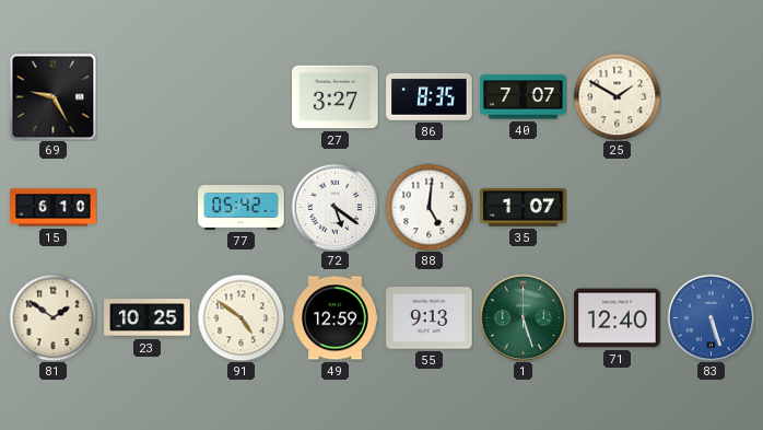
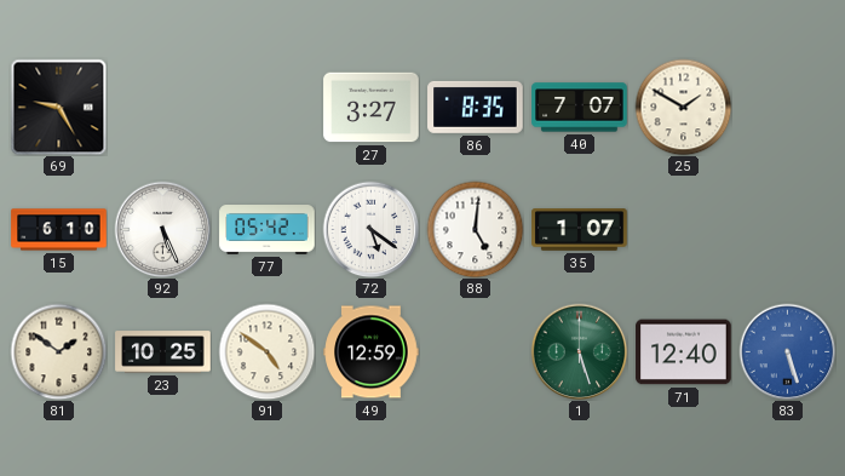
92: none -> 5:26 (162, 229)
55: 9:13 -> none (430, 318)
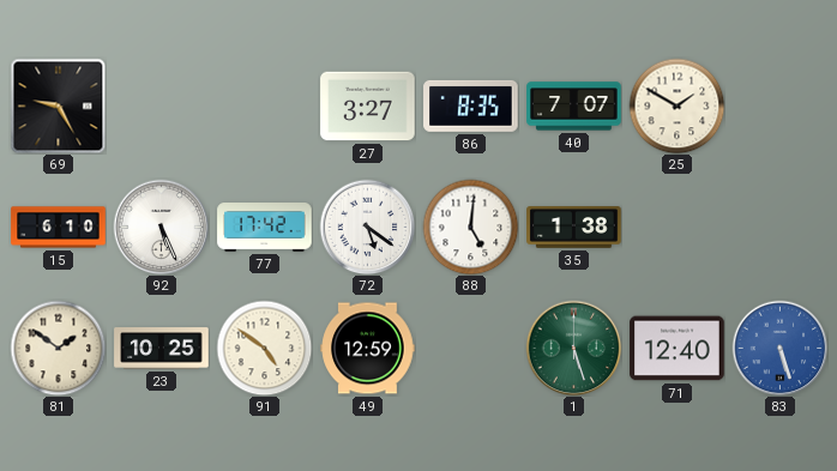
77: 05:42 -> 17:42 (265, 228)
35: 1:07 -> 1:38 (574, 228)
